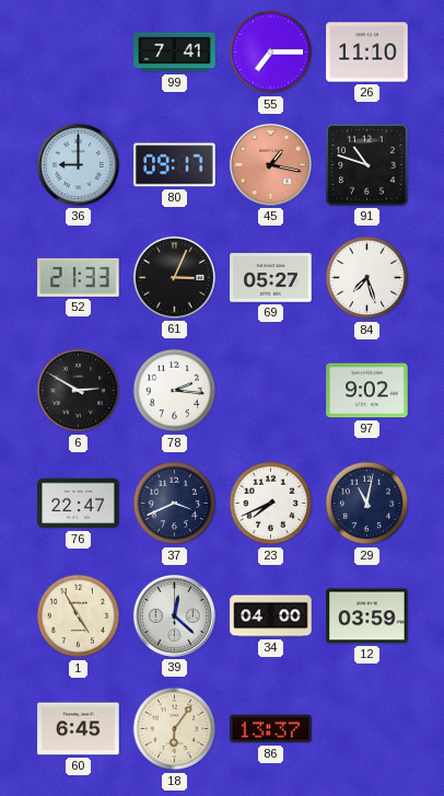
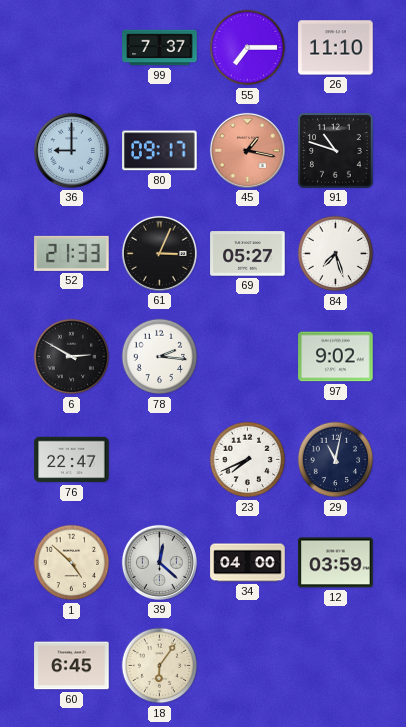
99: 7:41 -> 7:37 (160, 48)
37: 3:41 -> none (175, 504)
1: 4:55 -> 4:52 (72, 563)
86: 13:37 -> none (271, 729)
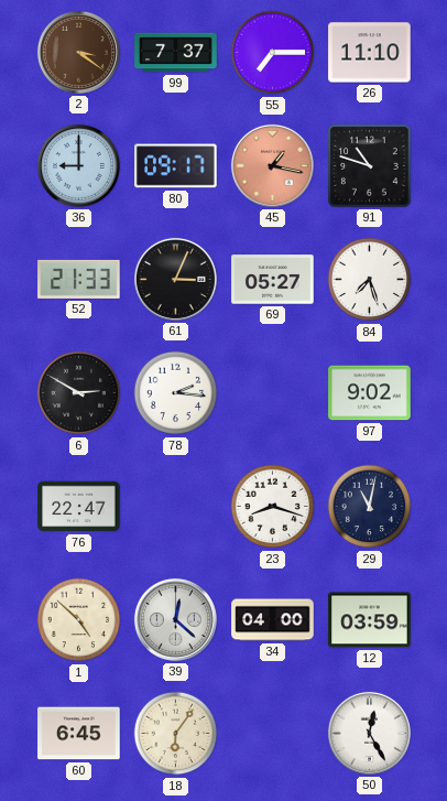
2: none -> 3:21 (78, 52)
23: 7:41 -> 8:18 (273, 507)
50: none -> 12:25 (369, 733)
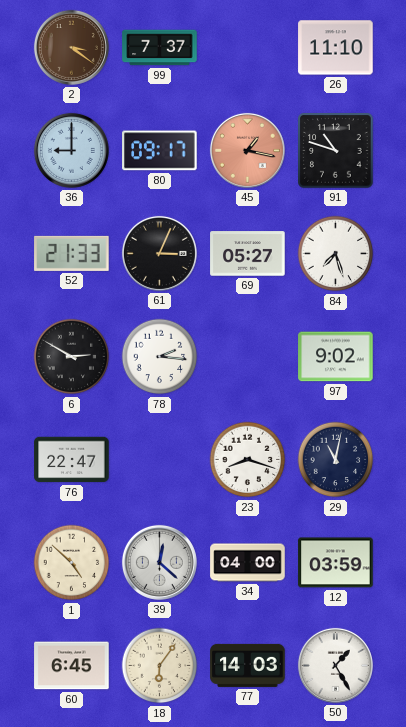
55: 7:15 -> none (273, 53)
77: none -> 14:03 (248, 665)
50: 12:25 -> 1:25 (335, 665)
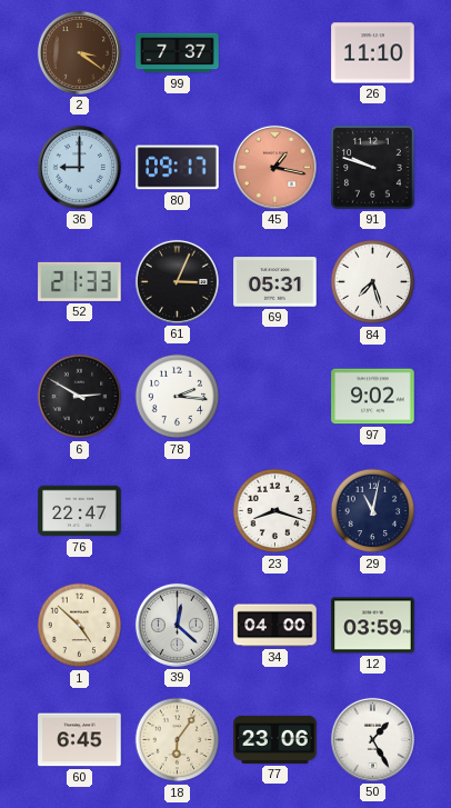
91: 10:48 -> 9:48 (373, 168)
69: 05:27 -> 05:31 (275, 282)
77: 14:03 -> 23:06 (275, 739)
